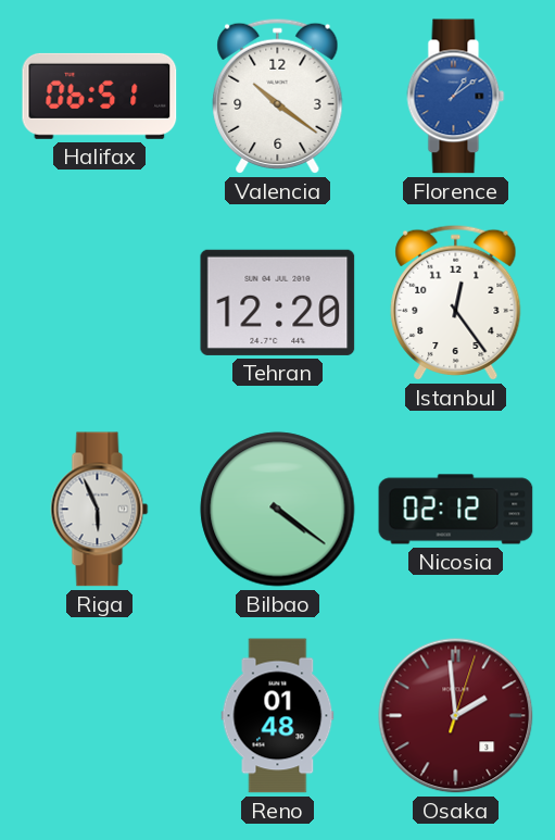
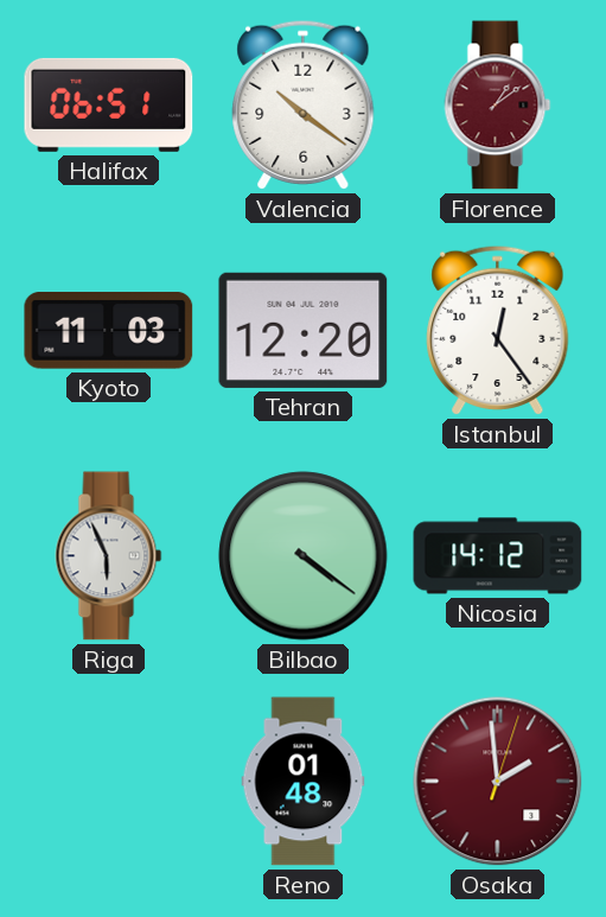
Florence dial: blue -> burgundy (498, 106)
Kyoto: none -> 11:03 (109, 331)
Nicosia: 02:12 -> 14:12 (498, 556)
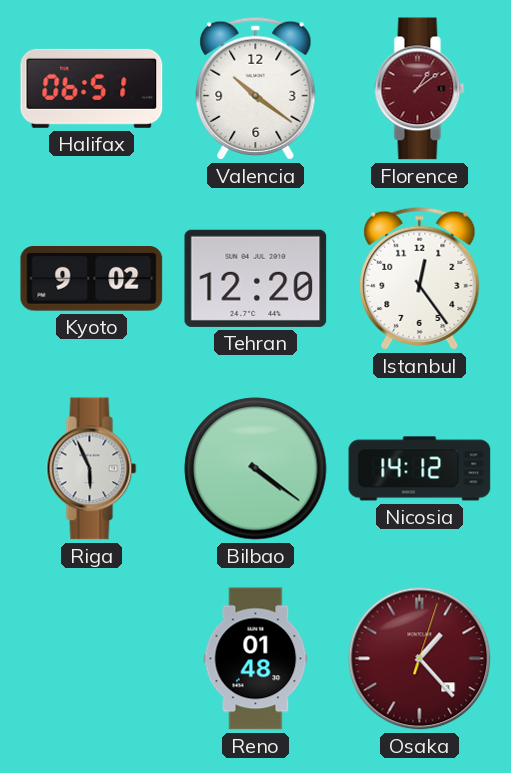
Kyoto: 11:03 -> 9:02 (92, 279)
Osaka: 1:59 -> 1:23 (420, 659)
